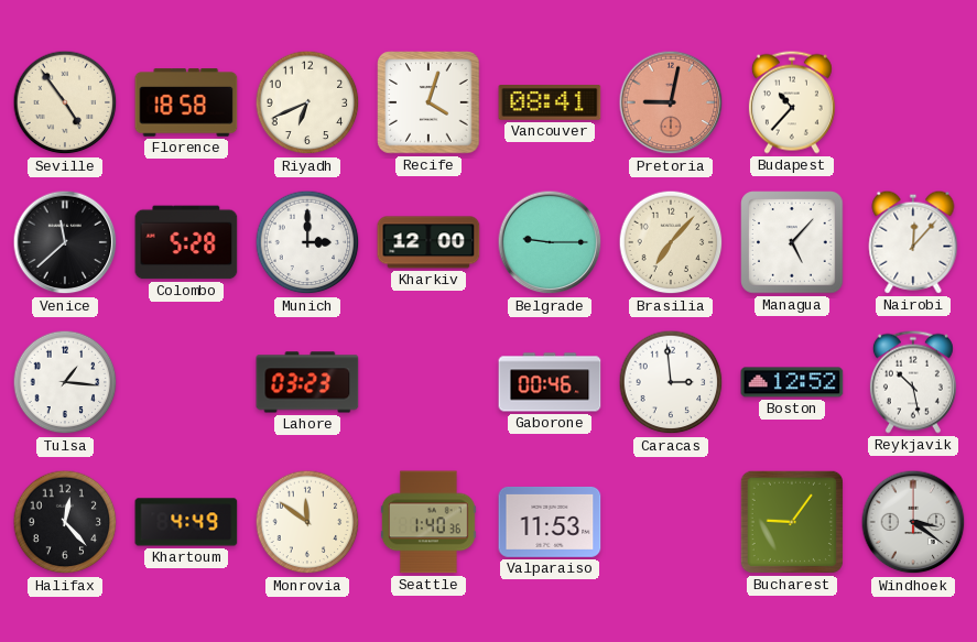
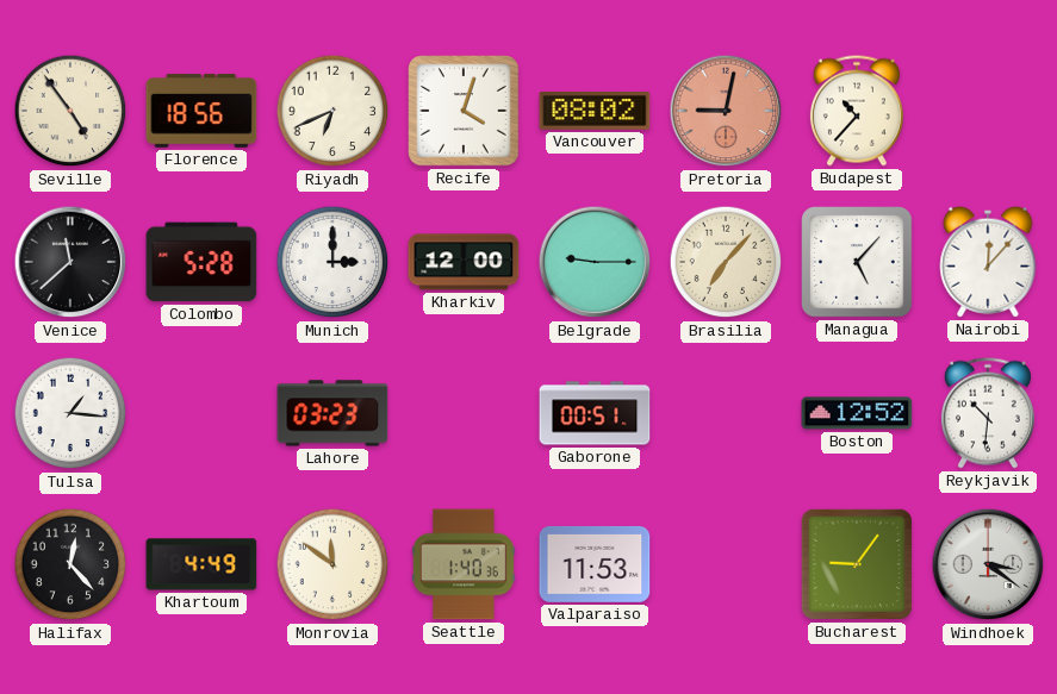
Florence: 18:58 -> 18:56 (201, 111)
Vancouver: 08:41 -> 08:02 (595, 112)
Gaborone: 00:46 -> 00:51 (595, 413)
Caracas: 2:59 -> none (671, 382)
Reykjavik: 10:28 -> 10:31 (988, 413)
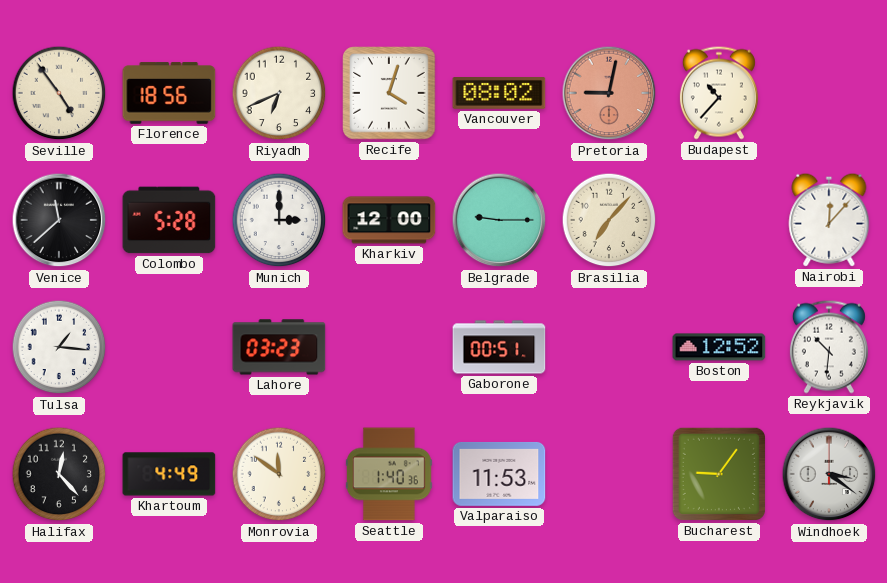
Managua: 5:07 -> none (857, 262)
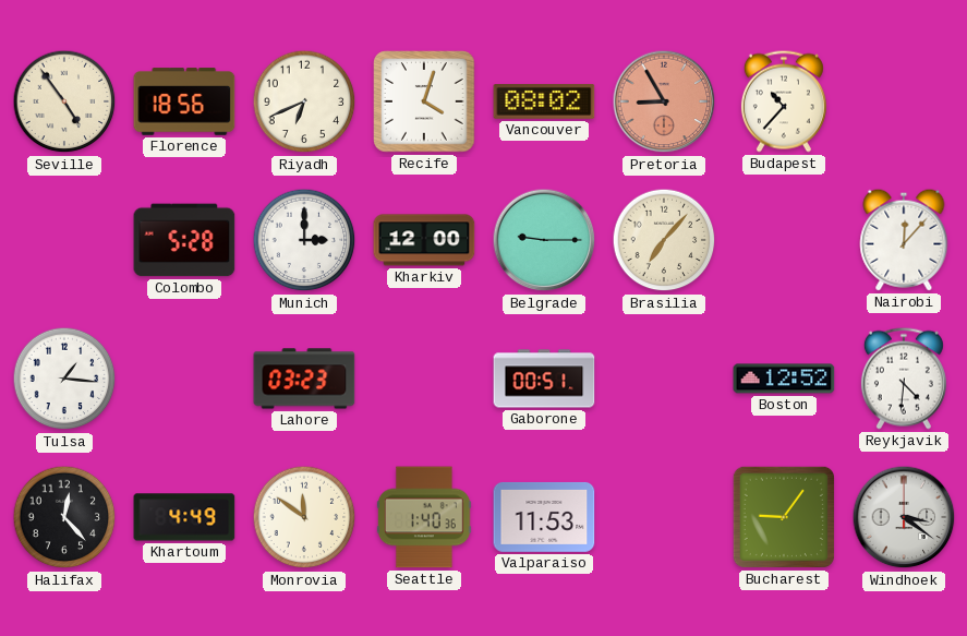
Pretoria: 9:02 -> 8:55 (664, 101)
Venice: 11:38 -> none (59, 220)
Reykjavik: 10:31 -> 4:31 (904, 379)
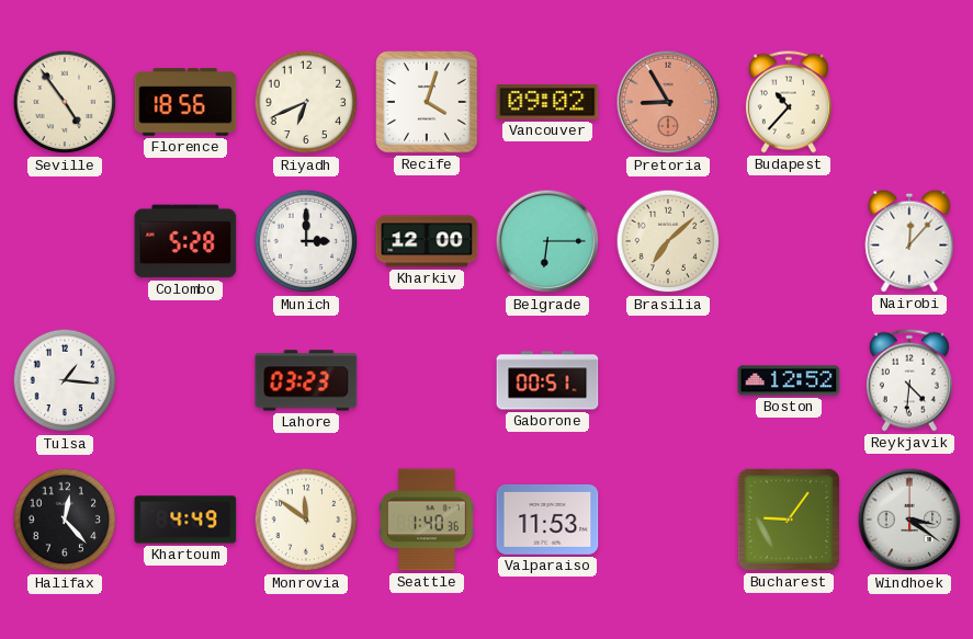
Vancouver: 08:02 -> 09:02 (547, 103)
Belgrade: 9:15 -> 6:15 (547, 241)
Brasilia: 7:07 -> 7:08 (668, 241)
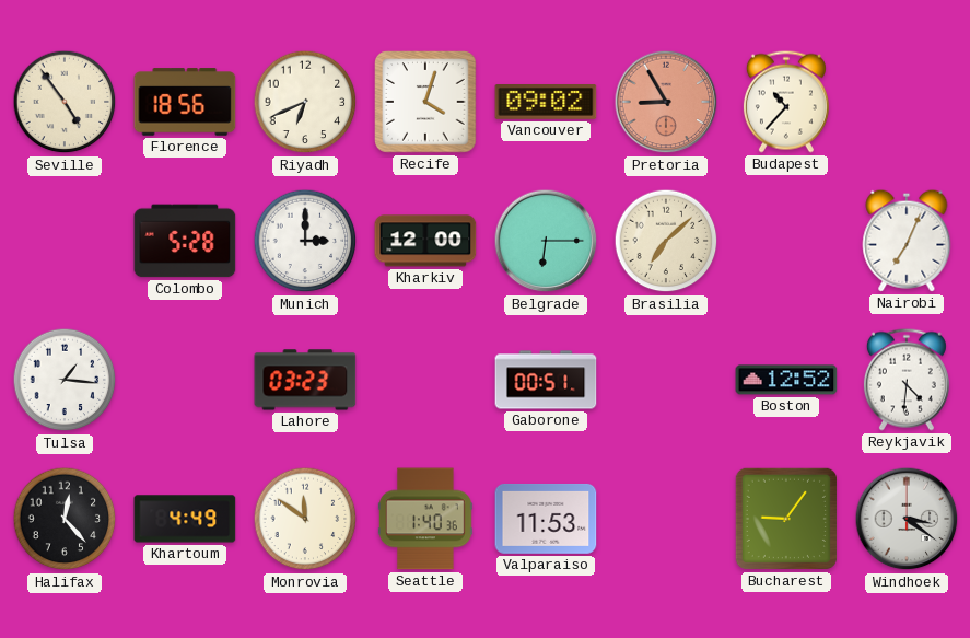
Nairobi: 12:07 -> 7:04 (907, 241)
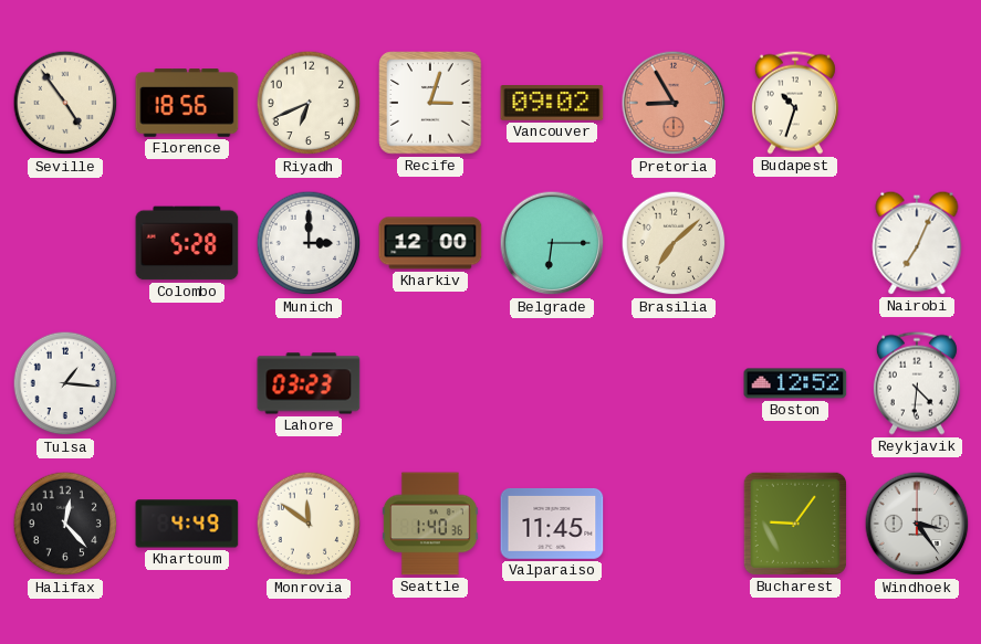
Recife: 4:03 -> 3:03 (430, 103)
Budapest: 10:37 -> 10:33 (795, 103)
Gaborone: 00:51 -> none (546, 380)
Valparaiso: 11:53 -> 11:45 (552, 524)
Windhoek: 3:21 -> 3:24 (917, 524)
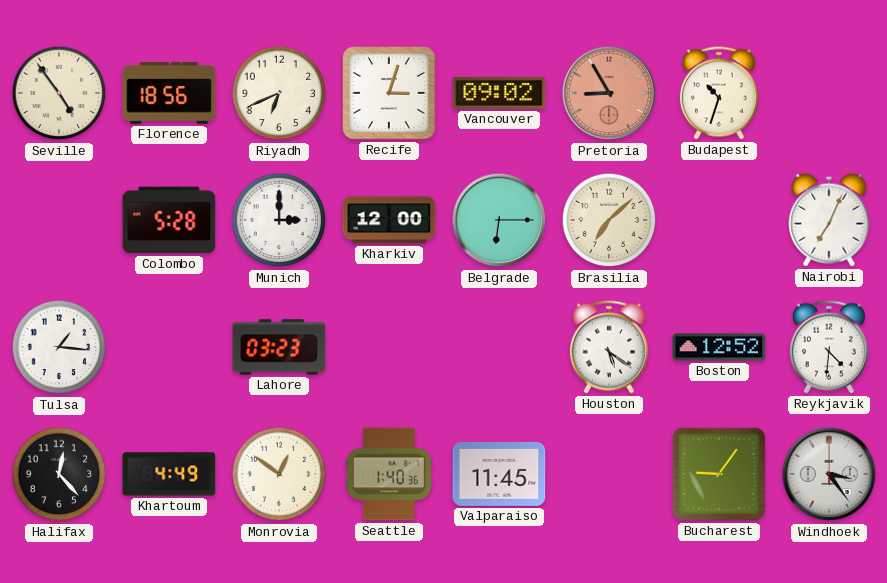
Houston: none -> 5:21 (609, 347)
Monrovia: 11:51 -> 12:51 (279, 474)
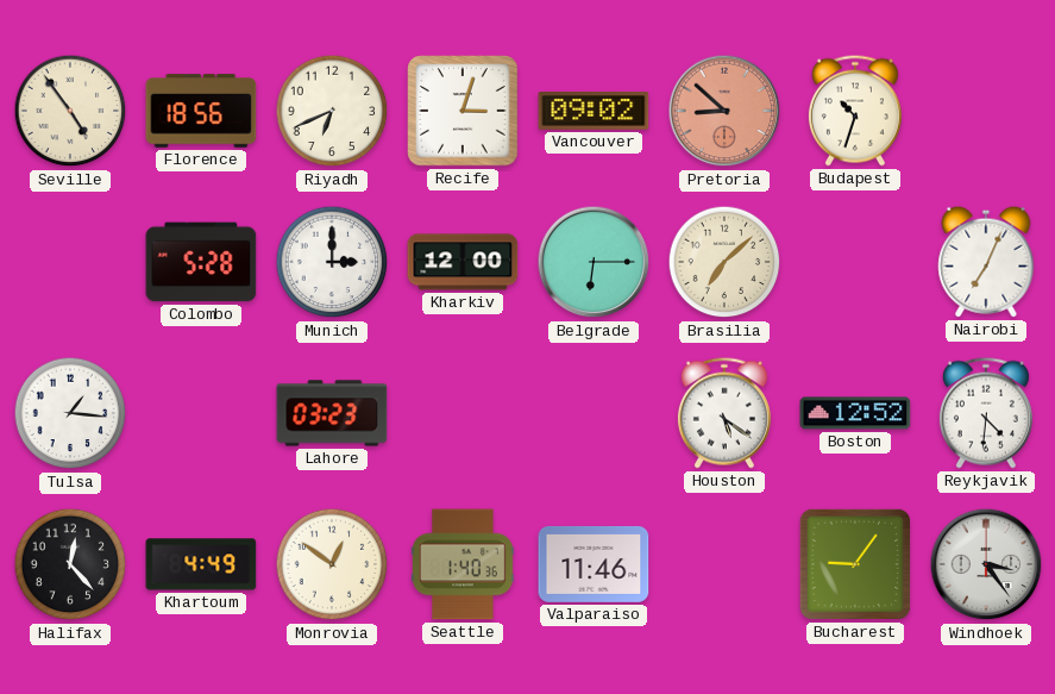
Pretoria: 8:55 -> 8:52 (724, 111)
Valparaiso: 11:45 -> 11:46 (594, 564)
